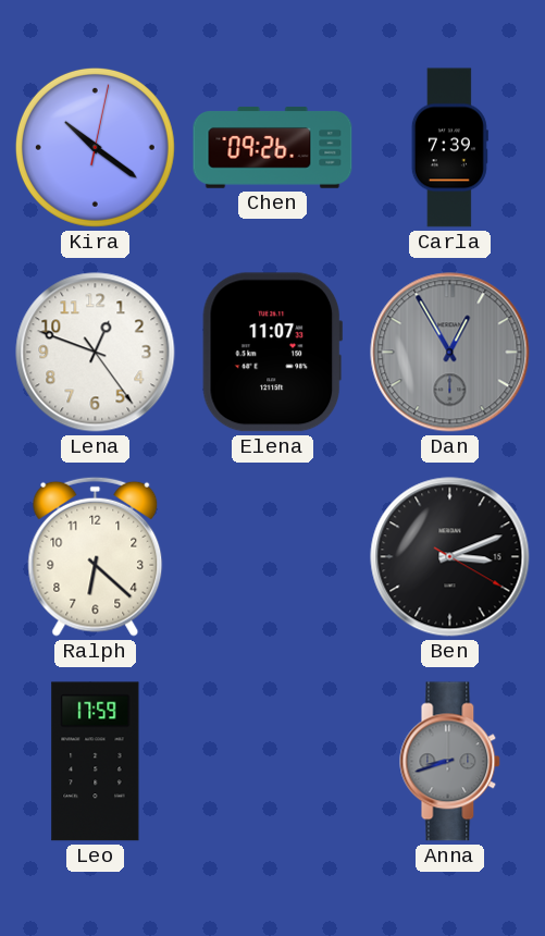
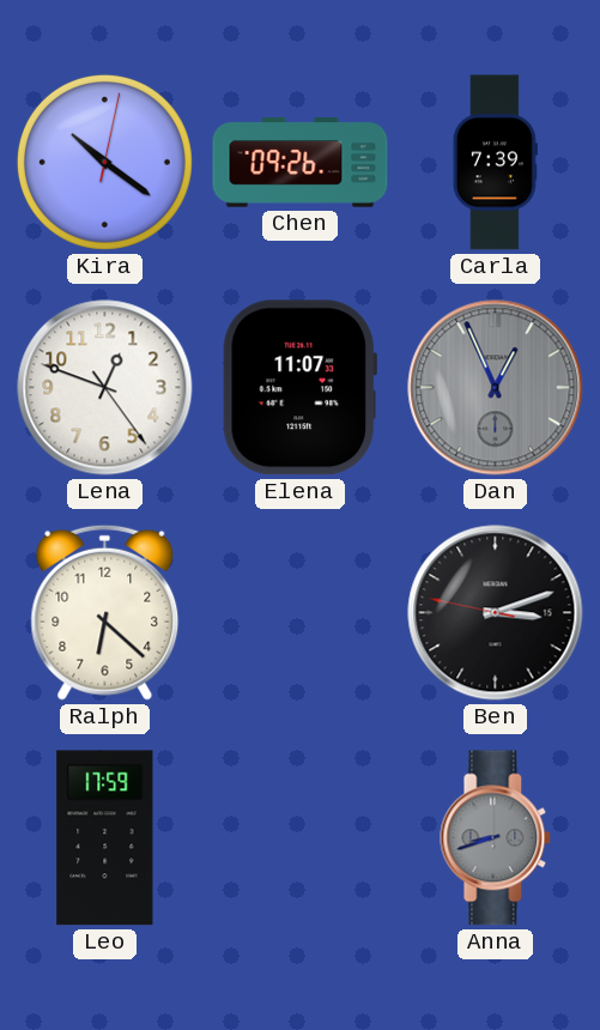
Dan: 12:55 -> 12:56 (496, 388)
Ben: 3:11:20 -> 3:11:47 (496, 613)
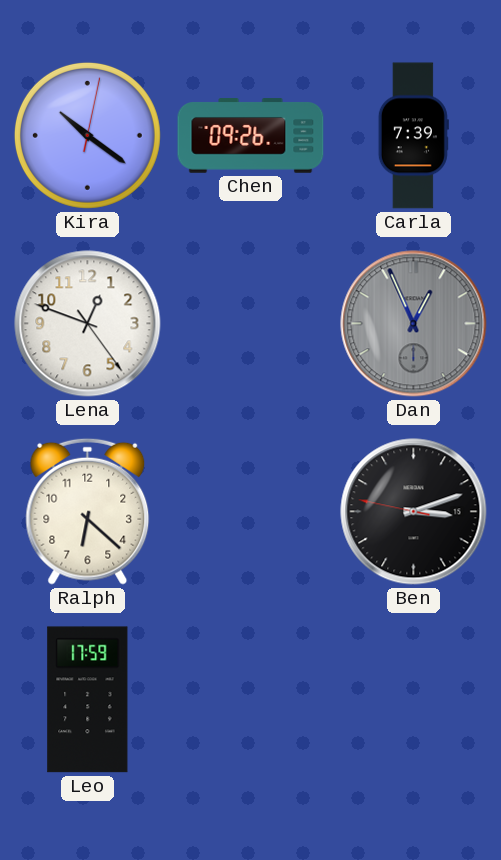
Elena: 11:07 -> none (301, 388)
Anna: 8:42 -> none (496, 838)
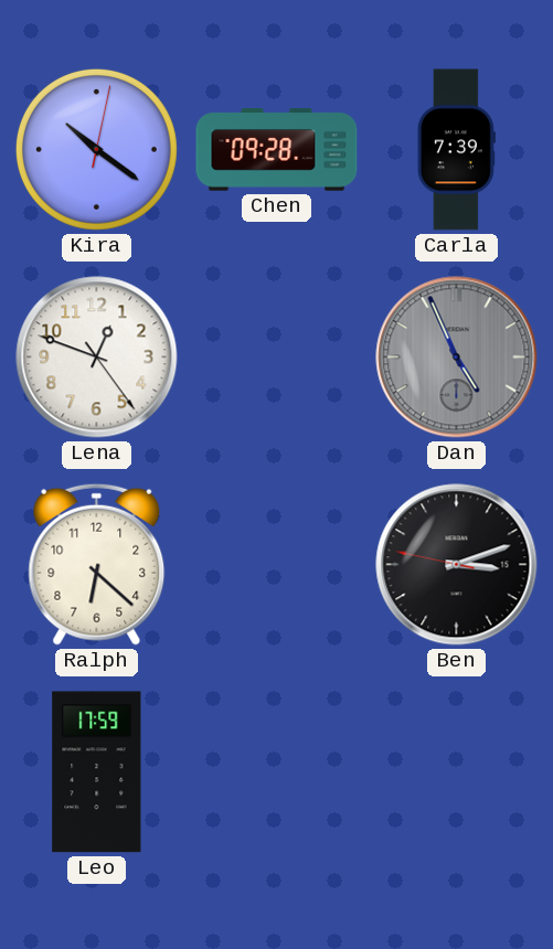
Chen: 09:26 -> 09:28 (277, 150)
Dan: 12:56 -> 4:56 (457, 358)
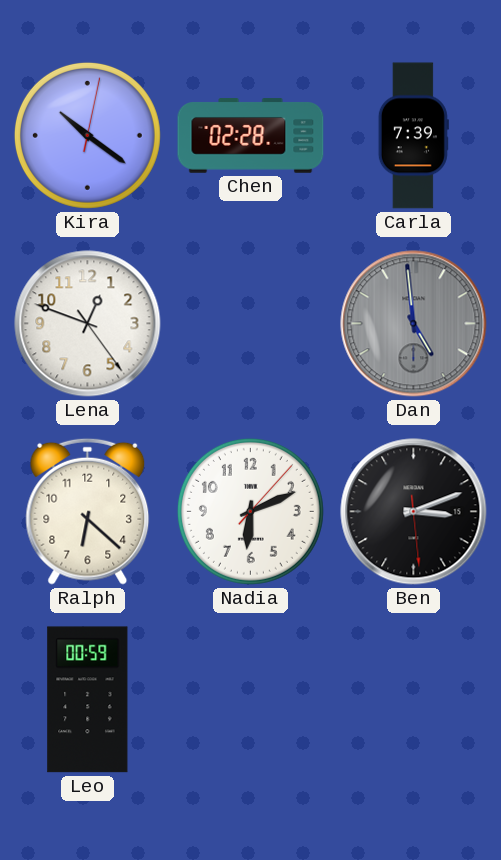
Chen: 09:28 -> 02:28 (251, 136)
Dan: 4:56 -> 4:59 (414, 324)
Nadia: none -> 6:11 (250, 511)
Ben: 3:11:47 -> 3:11:29 (414, 512)
Leo: 17:59 -> 00:59 (88, 700)
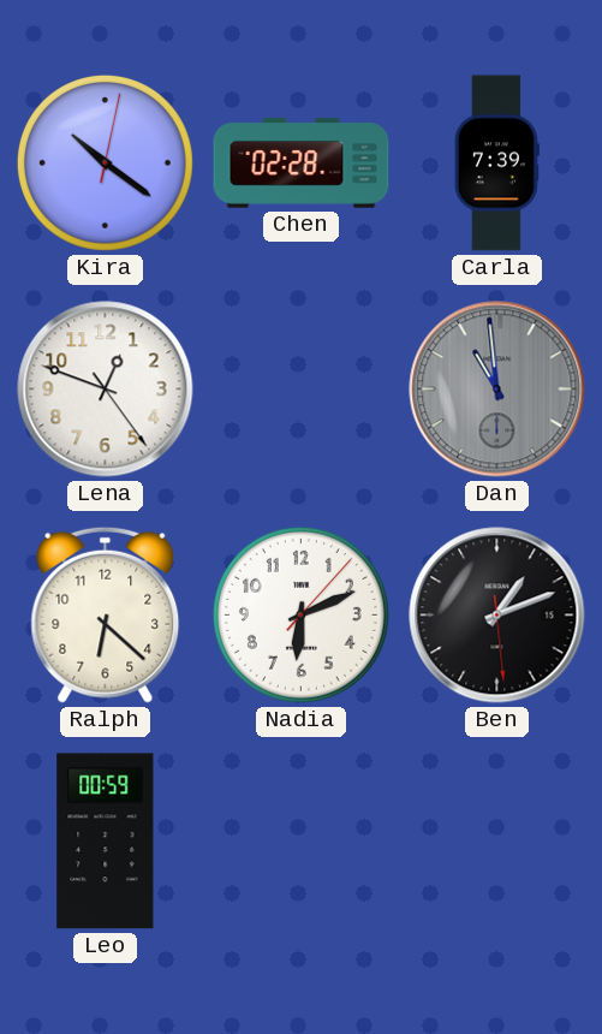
Dan: 4:59 -> 10:59 (497, 390)
Ben: 3:11 -> 1:11 (497, 616)
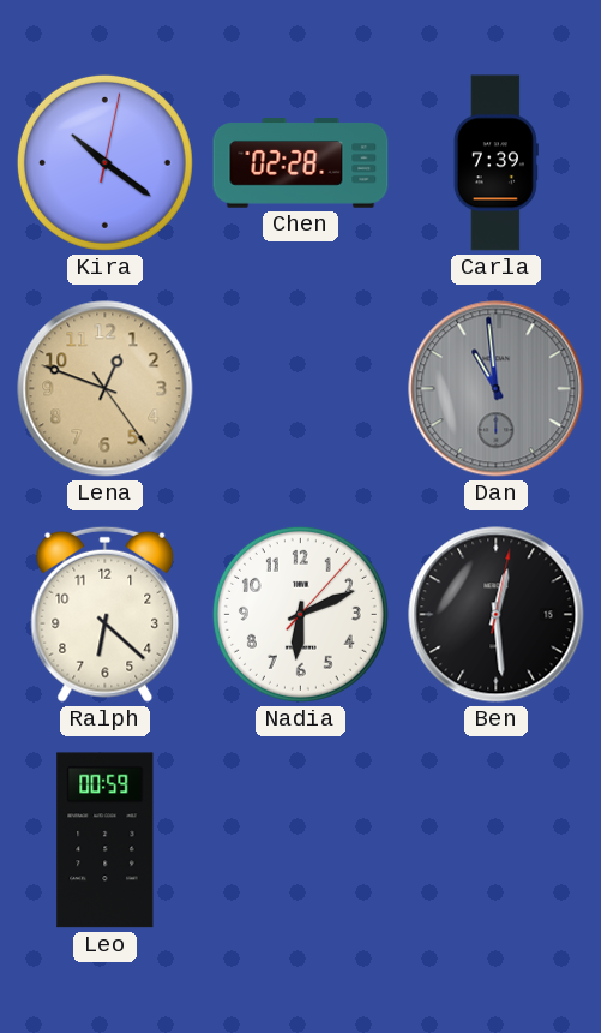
Lena dial: white -> champagne (106, 389)
Ben: 1:11 -> 12:29 (497, 615)
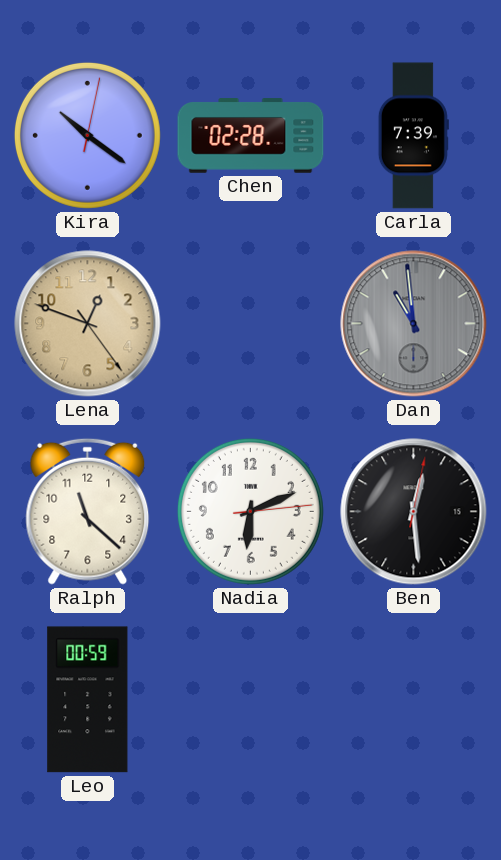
Ralph: 6:22 -> 11:22 (88, 511)
Nadia: 6:11:07 -> 6:11:14 (250, 511)
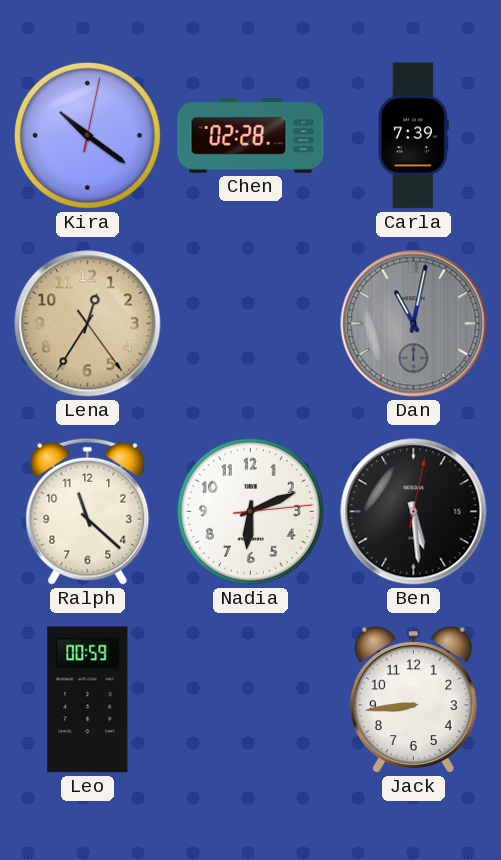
Lena: 12:48 -> 12:35 (88, 324)
Dan: 10:59 -> 11:02 (414, 324)
Ben: 12:29 -> 5:29 (414, 512)
Jack: none -> 8:44 (413, 700)
